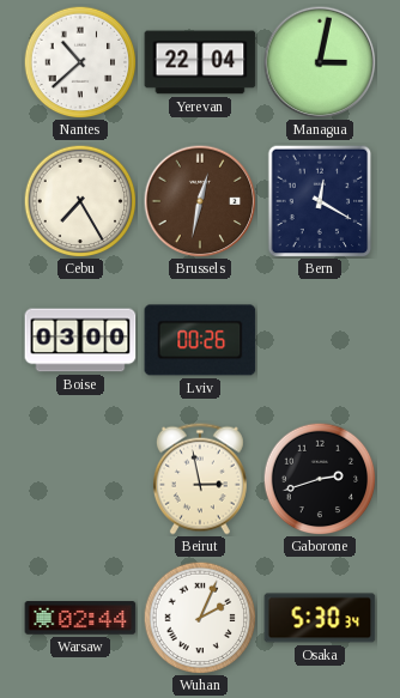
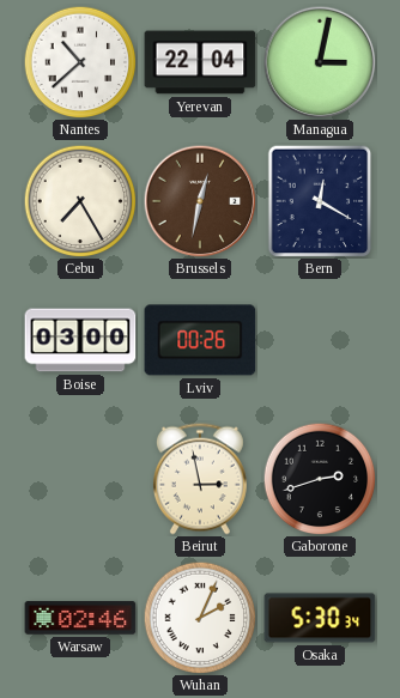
Warsaw: 02:44 -> 02:46 (80, 618)
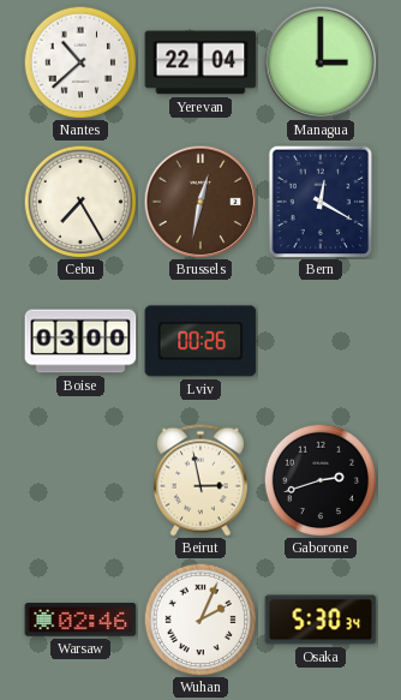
Managua: 3:02 -> 3:00 (321, 62)
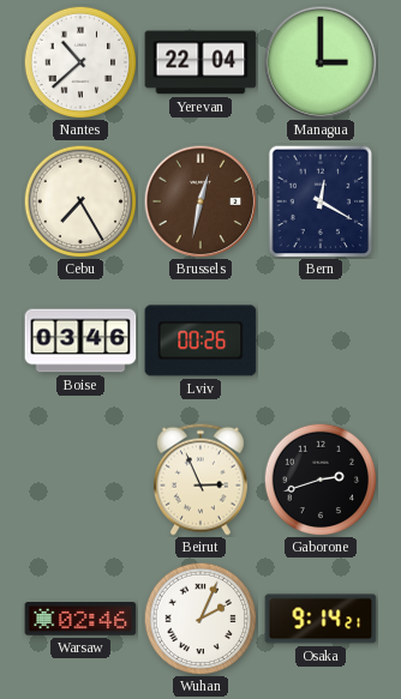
Boise: 03:00 -> 03:46 (80, 341)
Beirut: 2:58 -> 2:56 (200, 480)
Osaka: 5:30 -> 9:14 (321, 619)
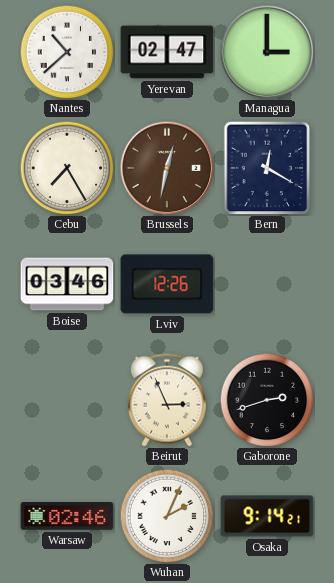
Yerevan: 22:04 -> 02:47 (167, 52)
Lviv: 00:26 -> 12:26 (167, 284)
